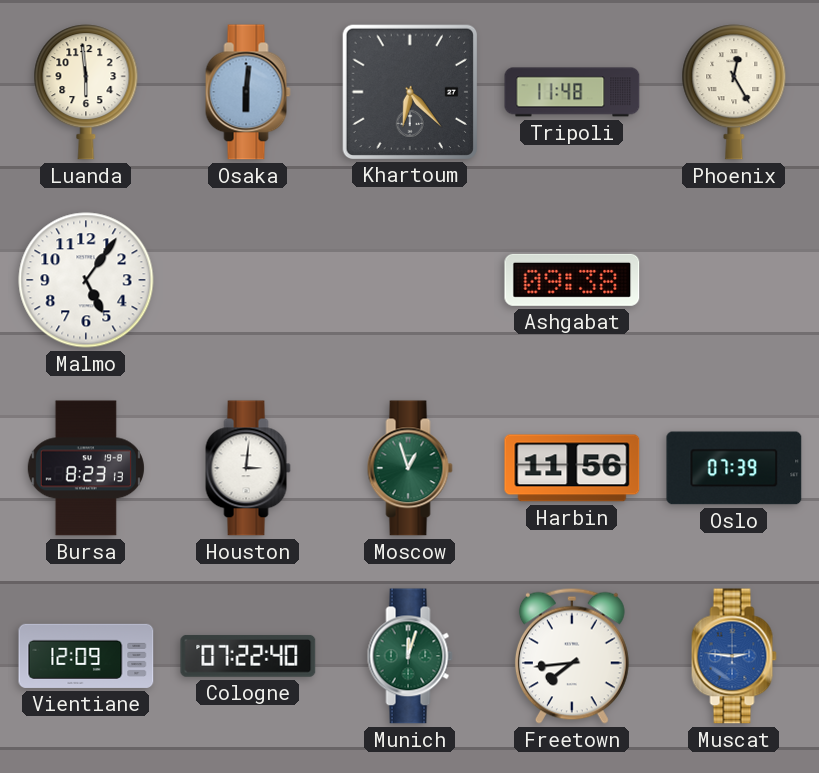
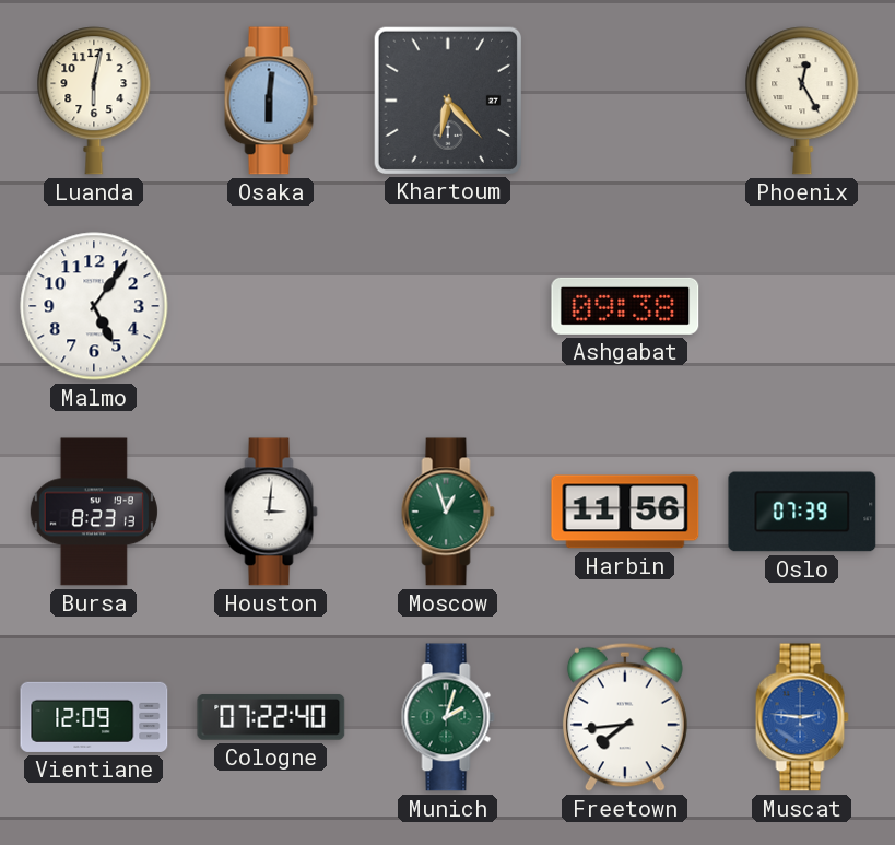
Luanda: 5:59 -> 6:02 (94, 101)
Tripoli: 11:48 -> none (572, 92)
Munich: 12:03 -> 2:03 (448, 717)
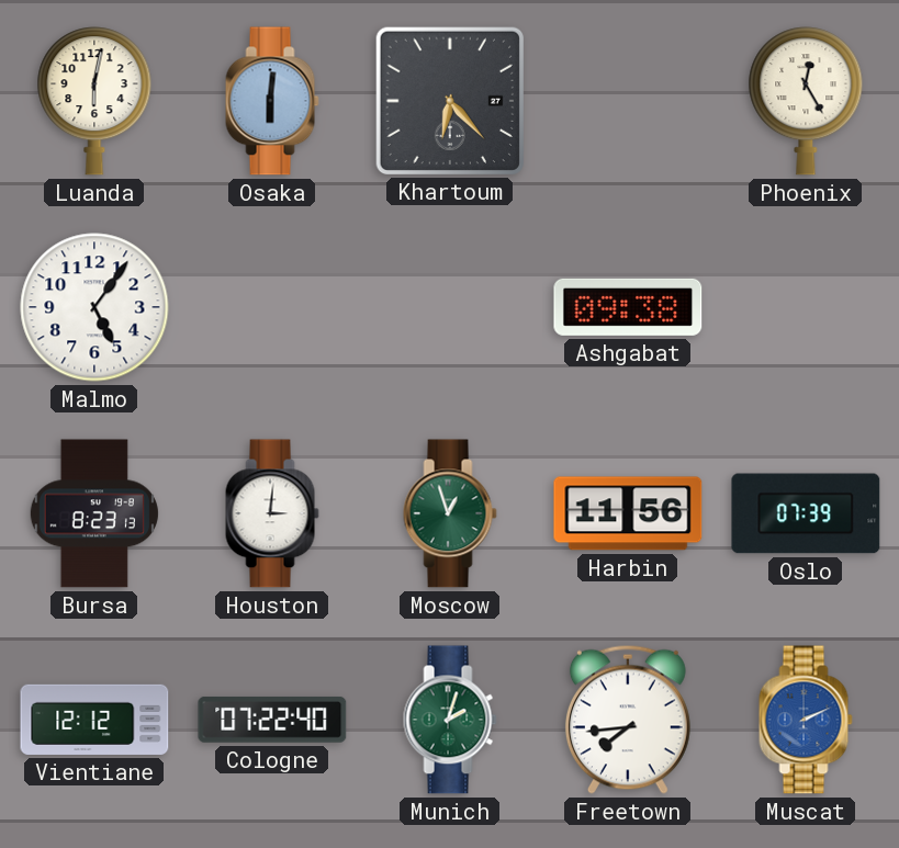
Vientiane: 12:09 -> 12:12 (94, 720)
Muscat: 2:46 -> 2:11 (806, 720)
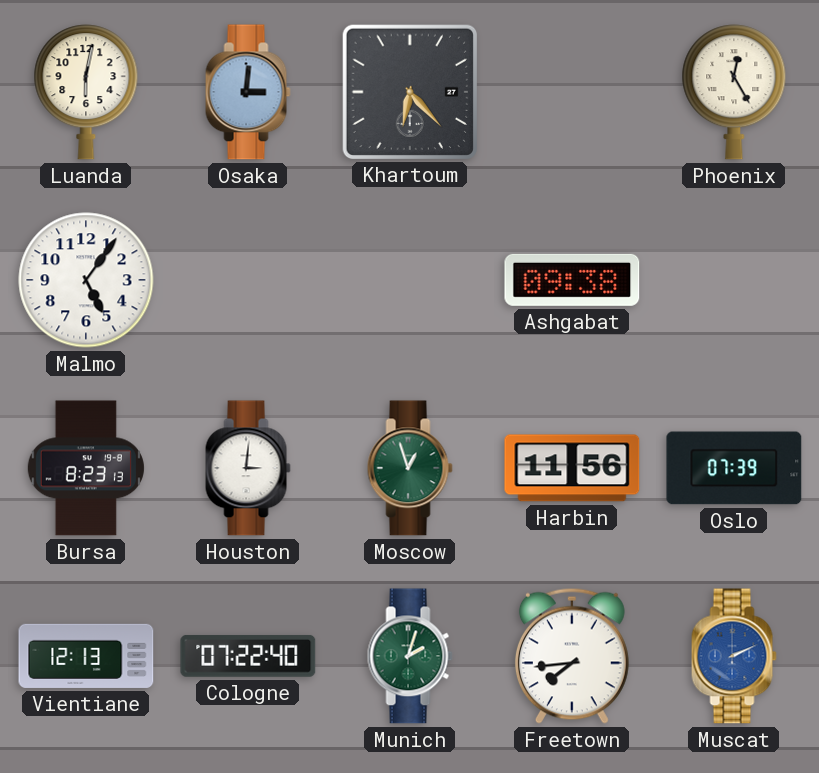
Osaka: 6:01 -> 3:01 (248, 92)
Vientiane: 12:12 -> 12:13 (86, 656)
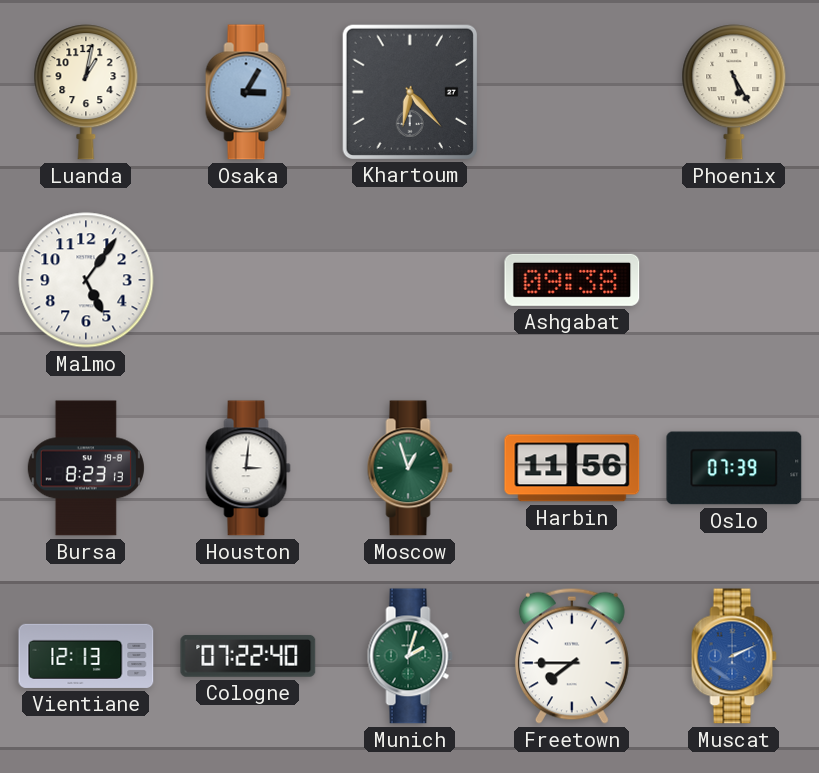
Luanda: 6:02 -> 1:02 (86, 92)
Osaka: 3:01 -> 3:05 (248, 92)
Phoenix: 12:25 -> 5:25 (734, 92)
Freetown: 7:44 -> 7:45 (572, 656)
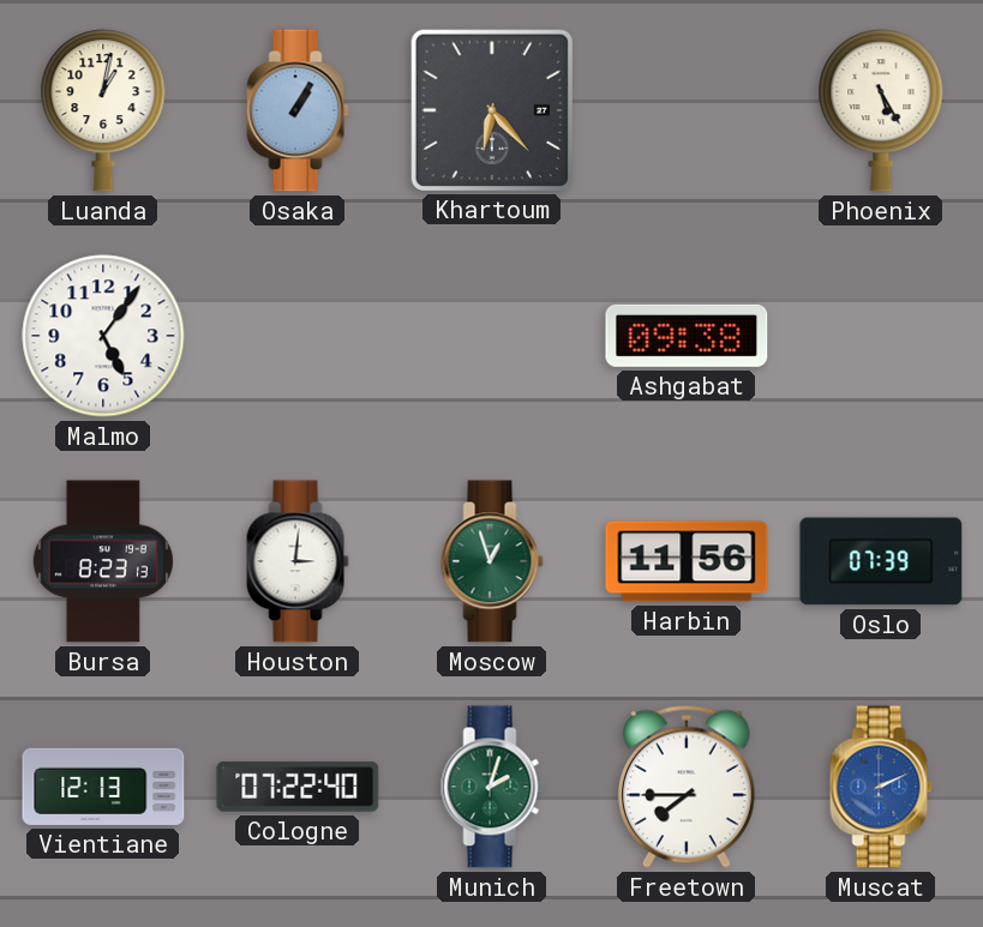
Osaka: 3:05 -> 1:05 (298, 110)
